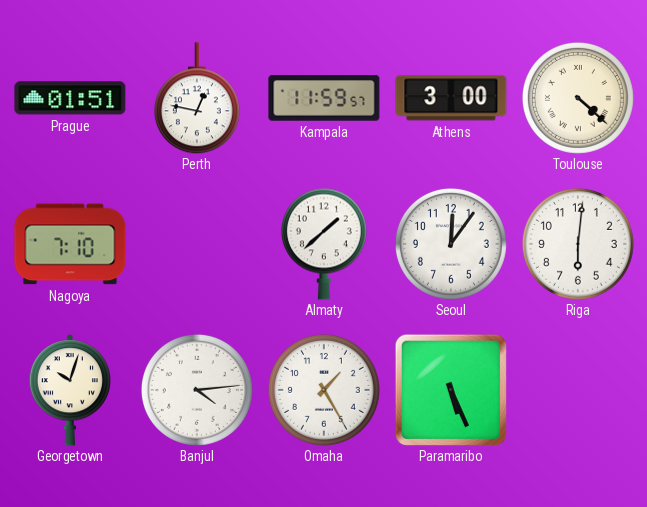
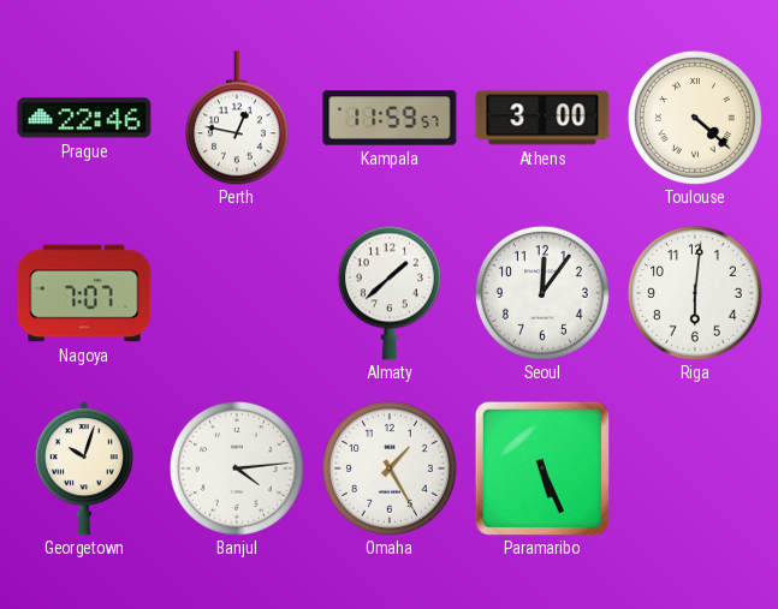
Prague: 01:51 -> 22:46 (84, 118)
Nagoya: 7:10 -> 7:07 (84, 293)
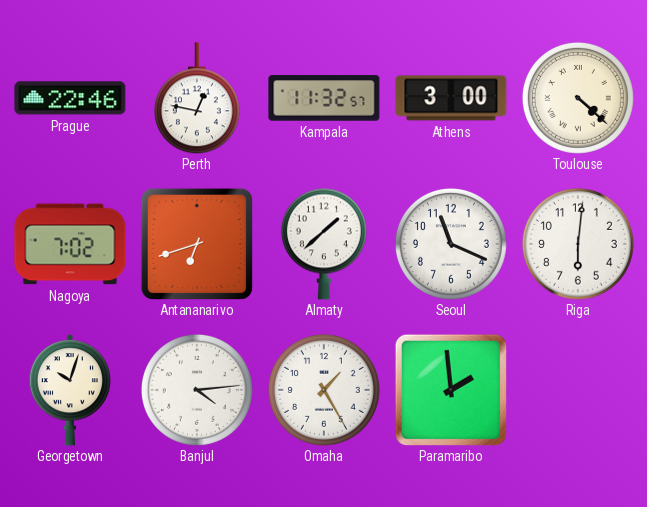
Kampala: 11:59 -> 11:32 (324, 98)
Nagoya: 7:07 -> 7:02 (70, 244)
Antananarivo: none -> 6:42 (197, 244)
Seoul: 12:06 -> 11:19 (451, 244)
Paramaribo: 5:26 -> 1:59 (451, 390)
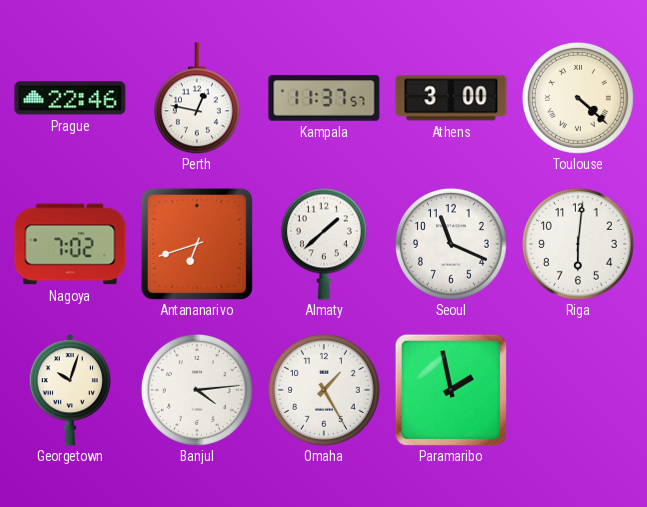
Kampala: 11:32 -> 11:37 (324, 98)
Paramaribo: 1:59 -> 1:58 (451, 390)
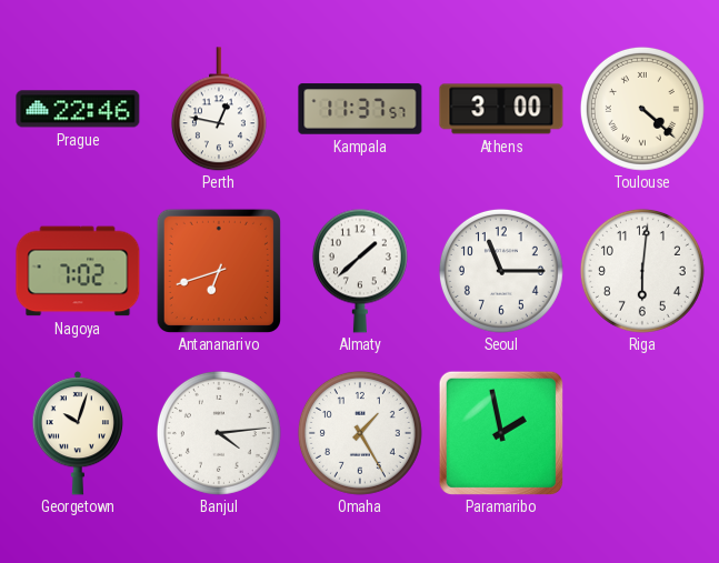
Seoul: 11:19 -> 11:15 (501, 271)
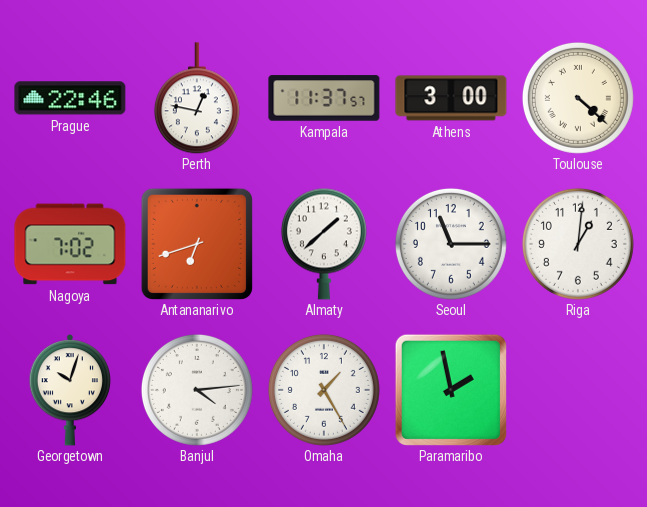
Riga: 6:01 -> 1:01 (578, 244)
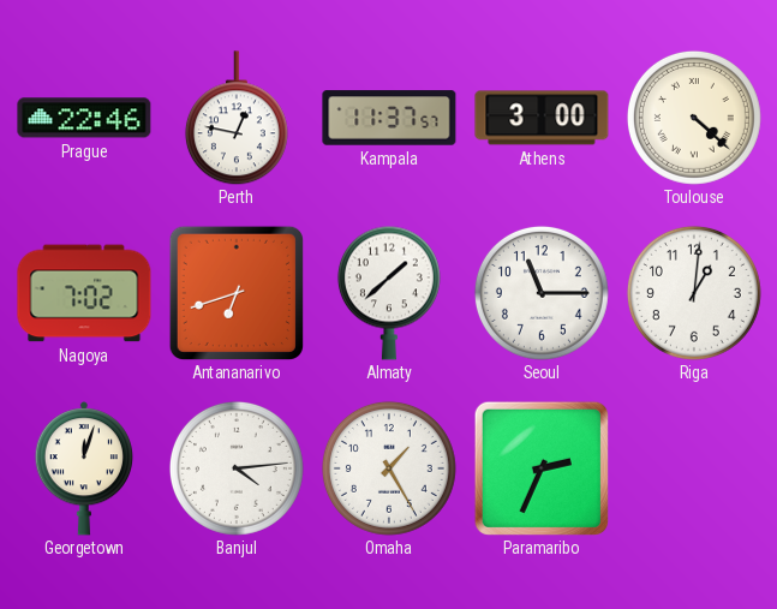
Georgetown: 10:03 -> 12:03 (83, 468)
Paramaribo: 1:58 -> 2:34 (542, 468)
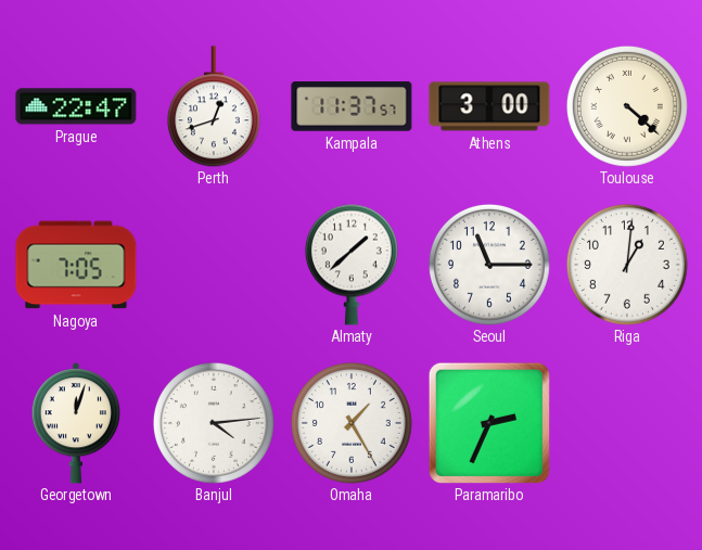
Prague: 22:46 -> 22:47 (76, 106)
Perth: 12:47 -> 12:42 (214, 106)
Nagoya: 7:02 -> 7:05 (76, 265)
Antananarivo: 6:42 -> none (237, 293)
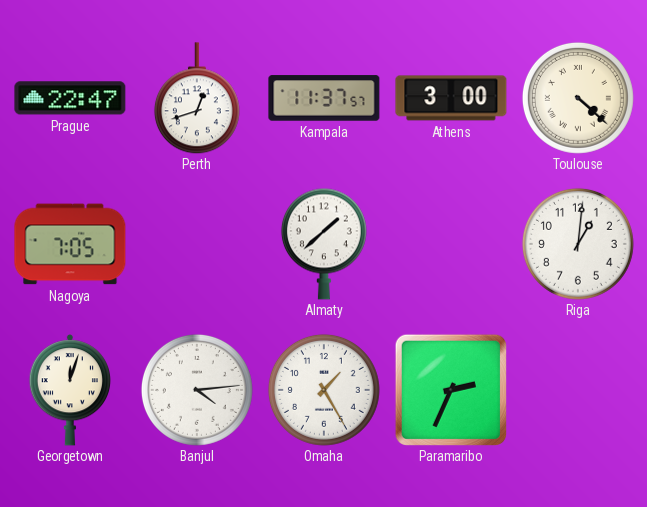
Seoul: 11:15 -> none (489, 265)
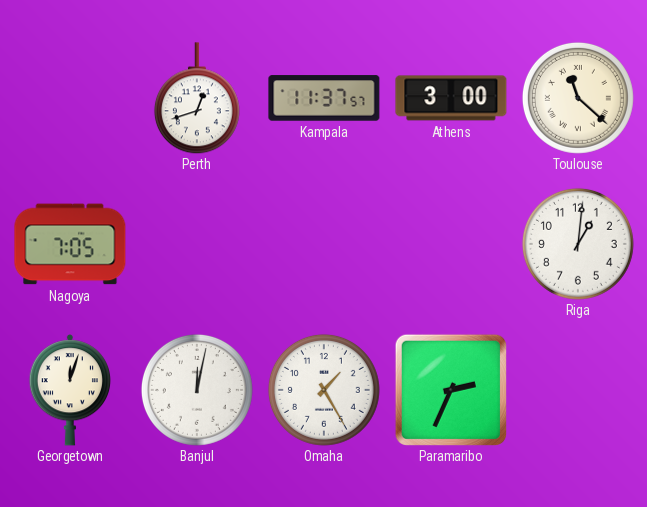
Prague: 22:47 -> none (70, 98)
Toulouse: 4:22 -> 11:22 (578, 98)
Almaty: 1:38 -> none (324, 244)
Banjul: 4:14 -> 12:02 (197, 390)
